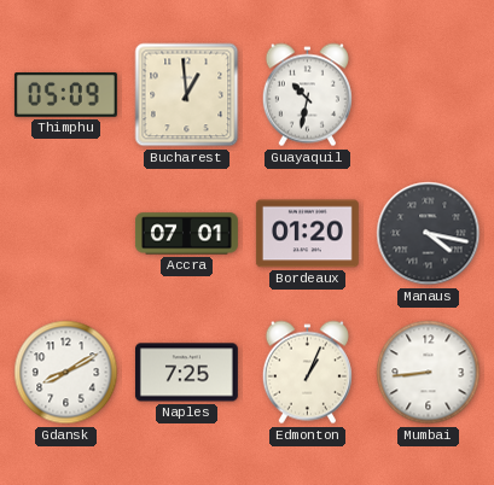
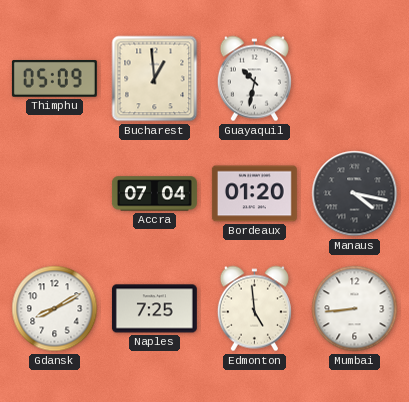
Accra: 07:01 -> 07:04 (154, 194)
Edmonton: 1:04 -> 4:59 (254, 309)
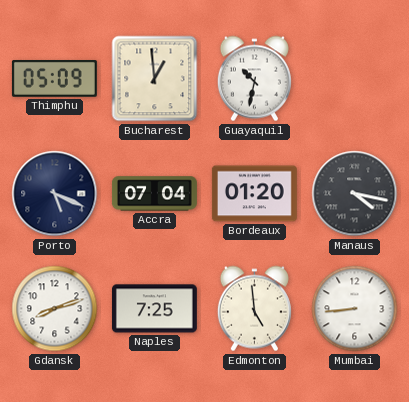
Porto: none -> 5:19 (55, 194)
Gdansk: 8:10 -> 8:12 (55, 309)
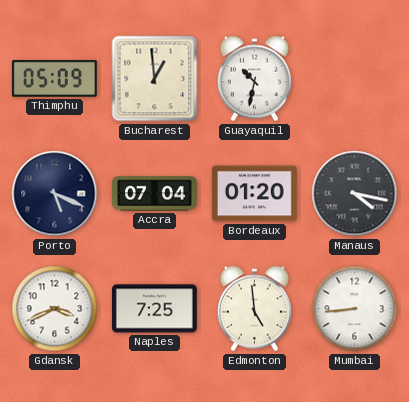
Gdansk: 8:12 -> 3:41 (55, 309)
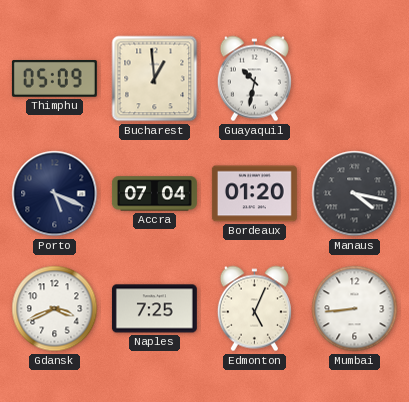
Edmonton: 4:59 -> 5:04 (254, 309)
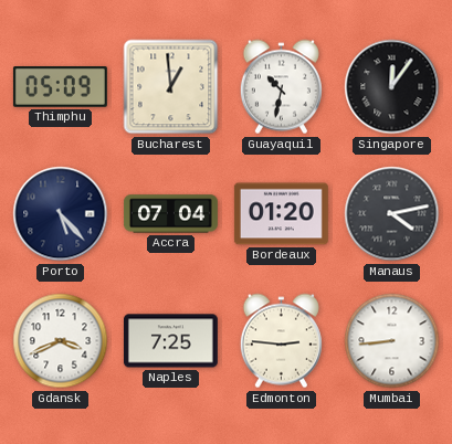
Singapore: none -> 12:06 (392, 87)
Porto: 5:19 -> 5:23 (61, 214)
Manaus: 4:17 -> 4:13 (392, 214)
Edmonton: 5:04 -> 2:46 (281, 341)
